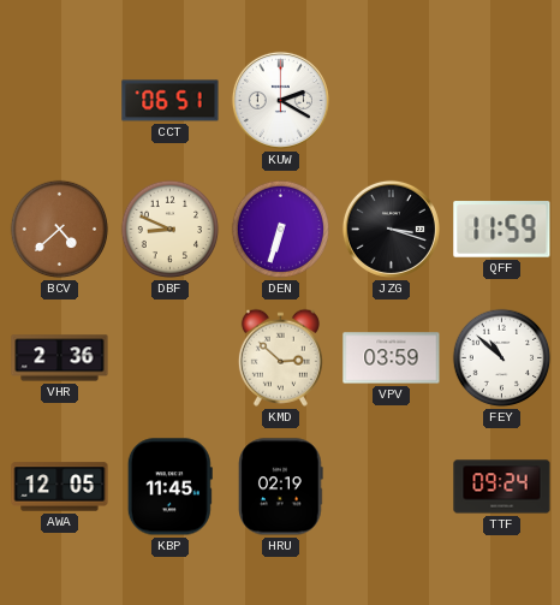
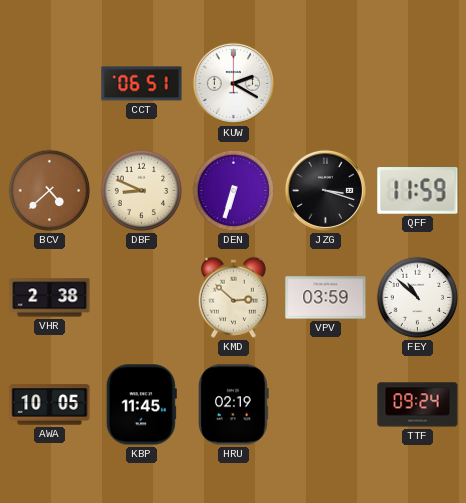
VHR: 2:36 -> 2:38 (50, 298)
AWA: 12:05 -> 10:05 (50, 405)
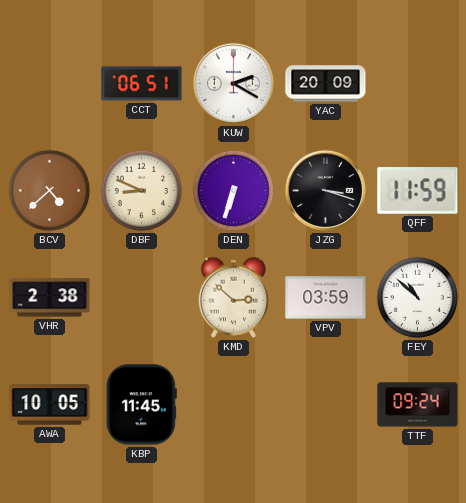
YAC: none -> 20:09 (326, 84)
HRU: 02:19 -> none (234, 405)
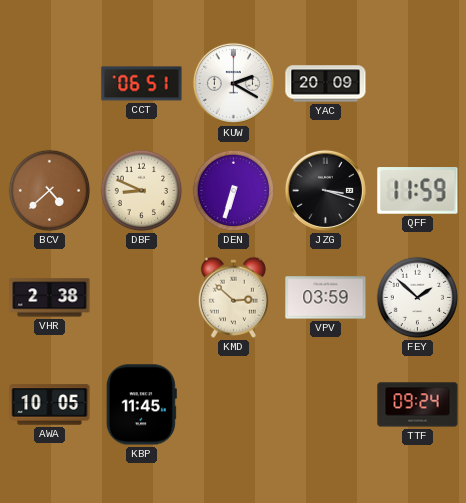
FEY: 10:52 -> 1:52 (418, 298)
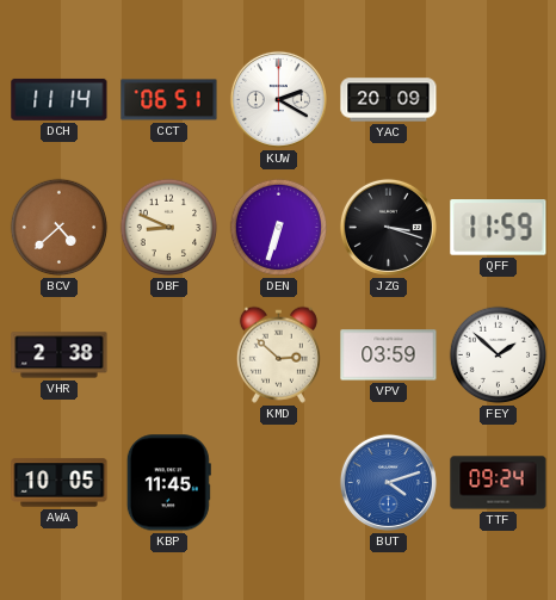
DCH: none -> 11:14 (60, 99)
BUT: none -> 4:12 (388, 482)
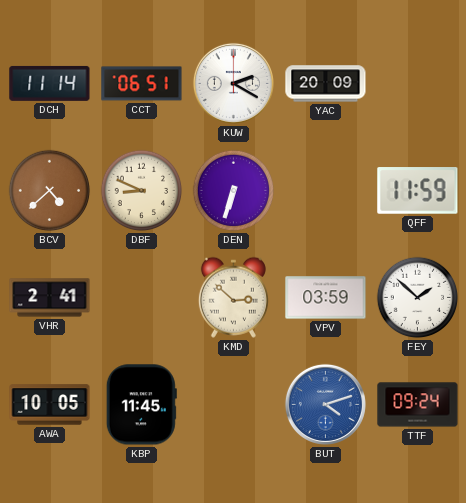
JZG: 3:18 -> none (388, 227)
VHR: 2:38 -> 2:41 (50, 298)
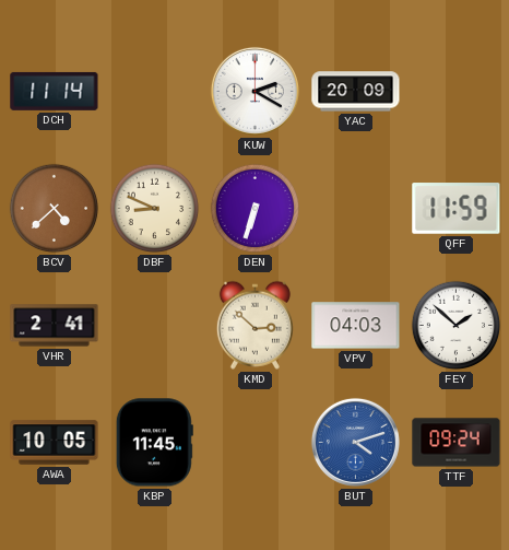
CCT: 06:51 -> none (142, 84)
VPV: 03:59 -> 04:03 (356, 326)
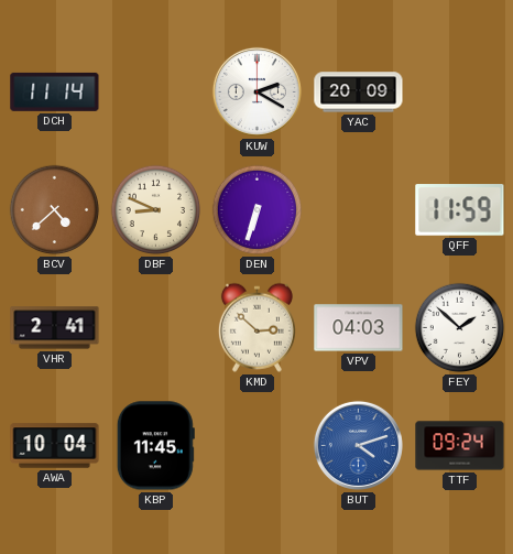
AWA: 10:05 -> 10:04 (55, 446)
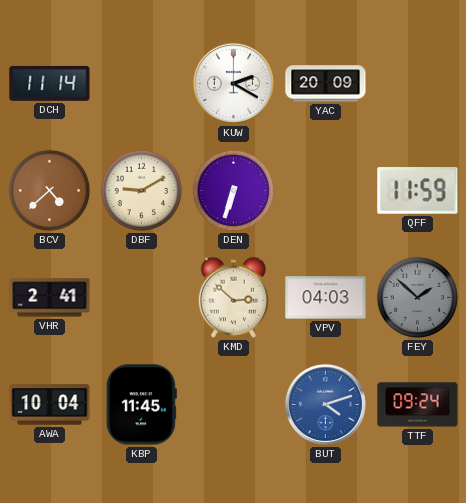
DBF: 8:49 -> 9:10 (142, 191)
FEY dial: white -> grey (418, 298)
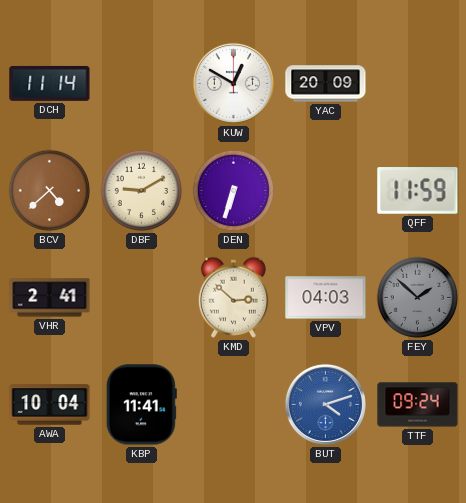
KUW: 2:20 -> 12:50 (233, 83)
KBP: 11:45 -> 11:41 (141, 405)
